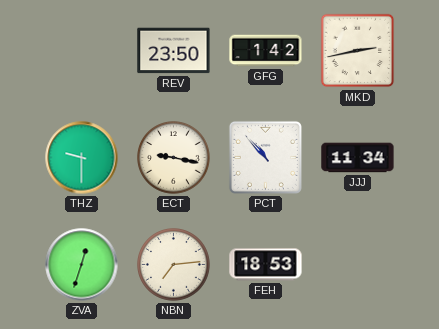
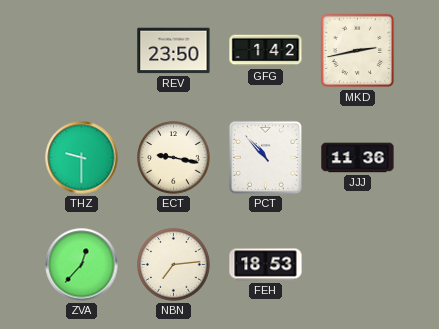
JJJ: 11:34 -> 11:36 (358, 158)
ZVA: 12:33 -> 12:37 (82, 265)
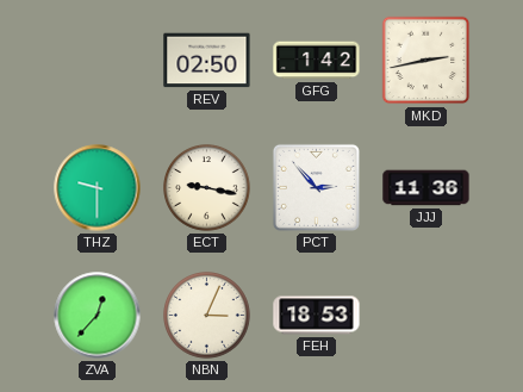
REV: 23:50 -> 02:50 (207, 61)
PCT: 10:53 -> 2:53 (316, 187)
NBN: 7:14 -> 3:04 (207, 316)
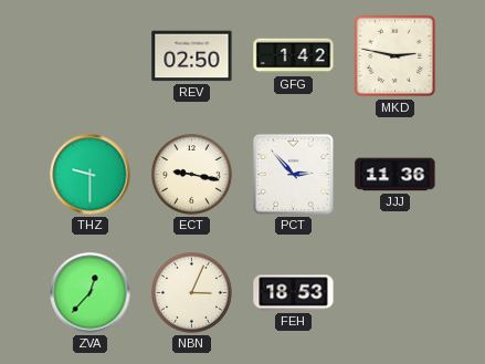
MKD: 2:43 -> 2:47 (396, 56)
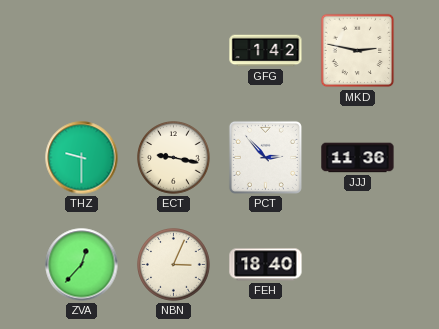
REV: 02:50 -> none (192, 56)
FEH: 18:53 -> 18:40 (266, 265)
